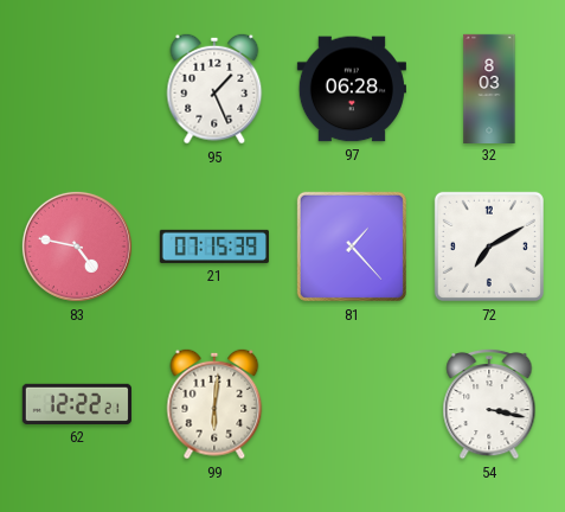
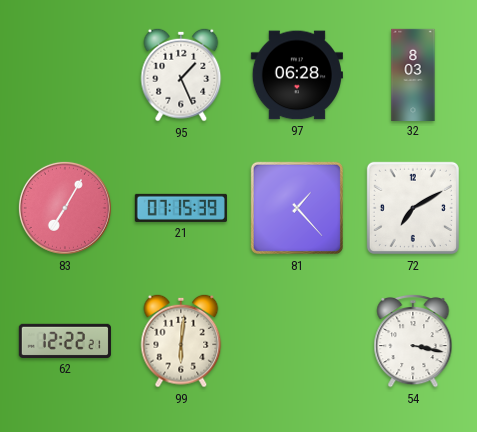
83: 4:47 -> 7:05 (65, 208)
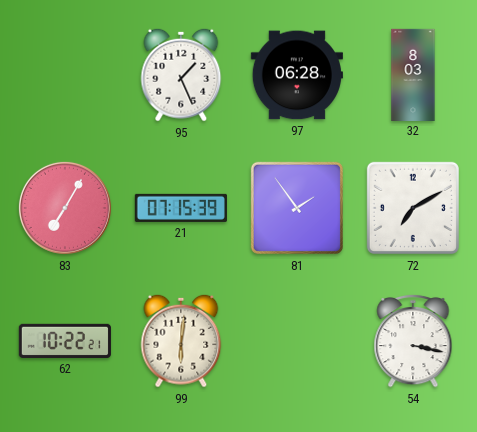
81: 1:23 -> 1:54 (297, 208)
62: 12:22 -> 10:22 (65, 341)
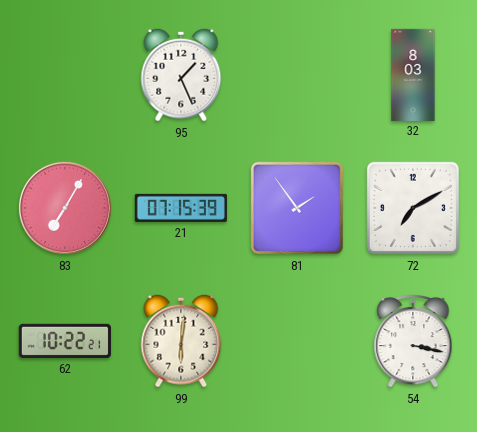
97: 06:28 -> none (297, 75)
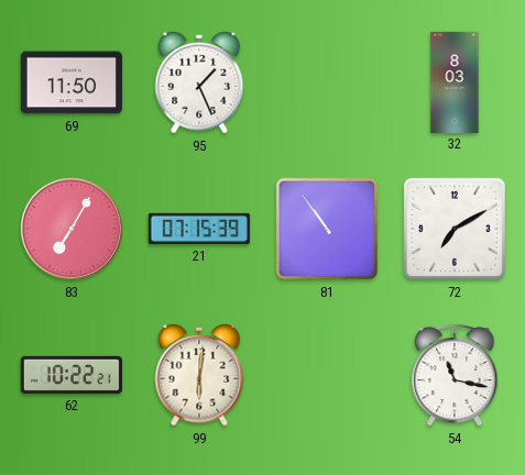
69: none -> 11:50 (72, 82)
81: 1:54 -> 10:54 (327, 229)
54: 3:17 -> 11:17 (455, 375)
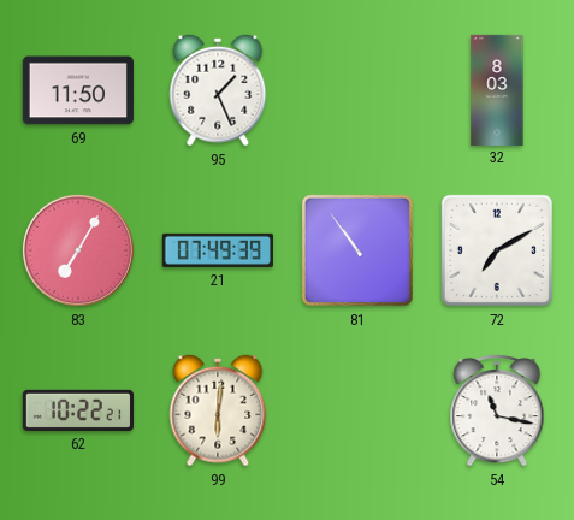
21: 07:15 -> 07:49 (218, 250)
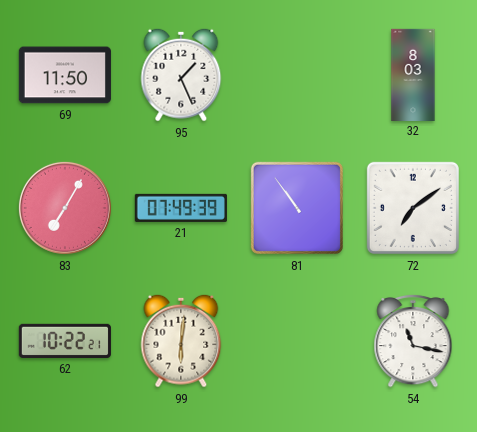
72: 7:10 -> 7:09 (413, 208)
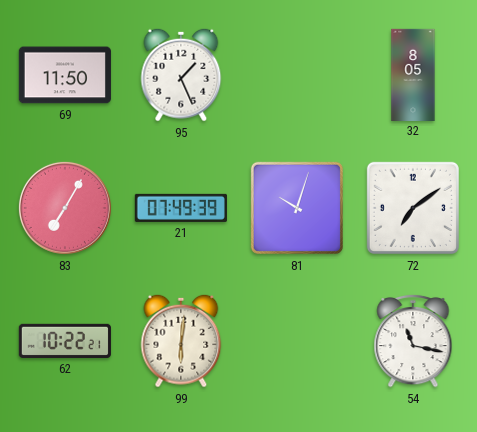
32: 8:03 -> 8:05 (413, 74)
81: 10:54 -> 10:03 (297, 208)
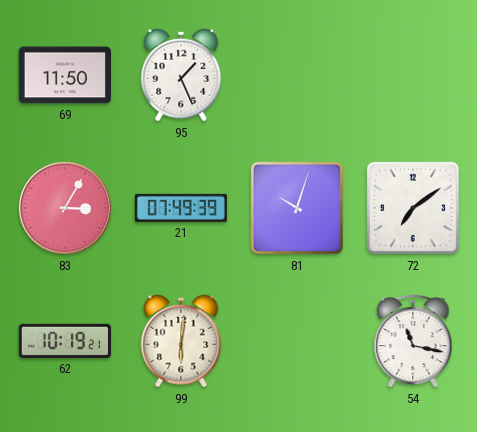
32: 8:05 -> none (413, 74)
83: 7:05 -> 3:05 (65, 208)
62: 10:22 -> 10:19 (65, 341)
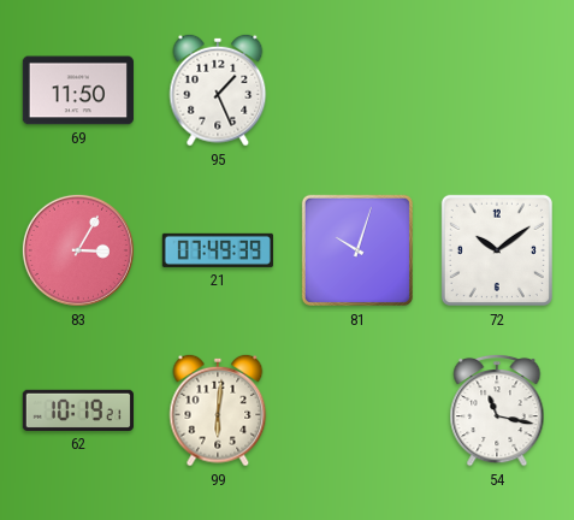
72: 7:09 -> 10:09 (497, 250)
